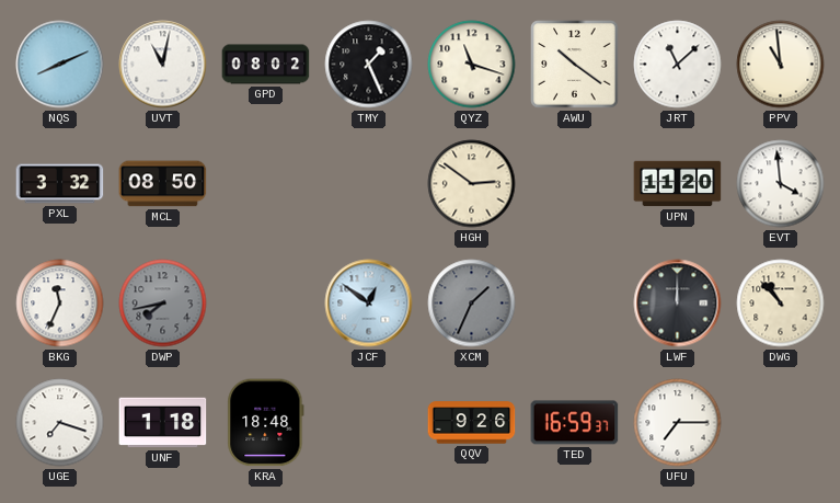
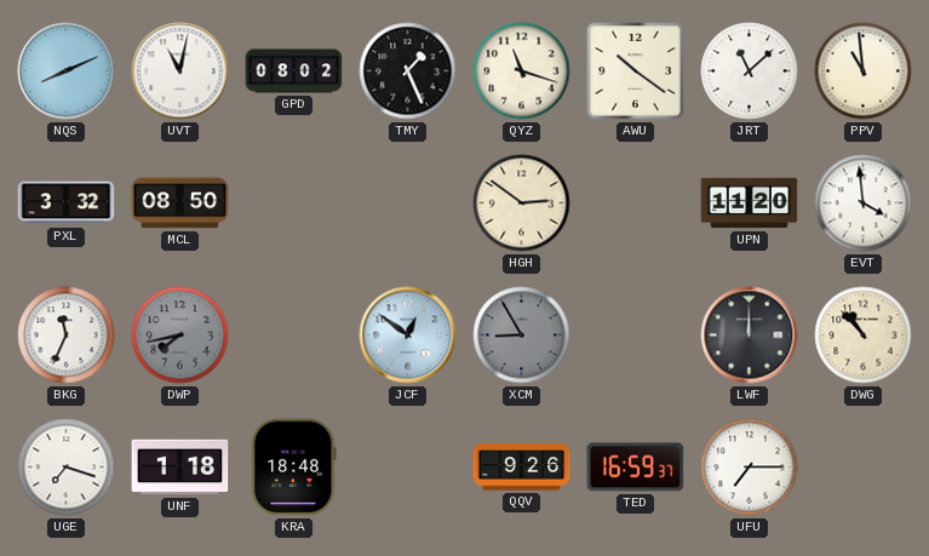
XCM: 1:34 -> 8:55 (522, 336)
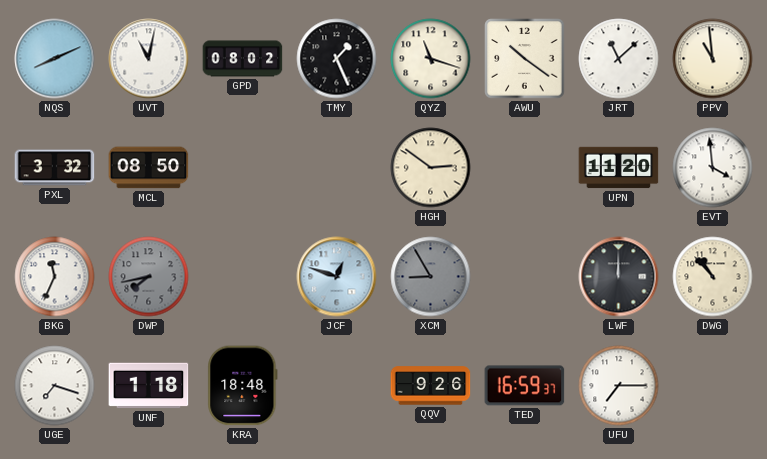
JCF: 12:51 -> 12:48 (337, 277)
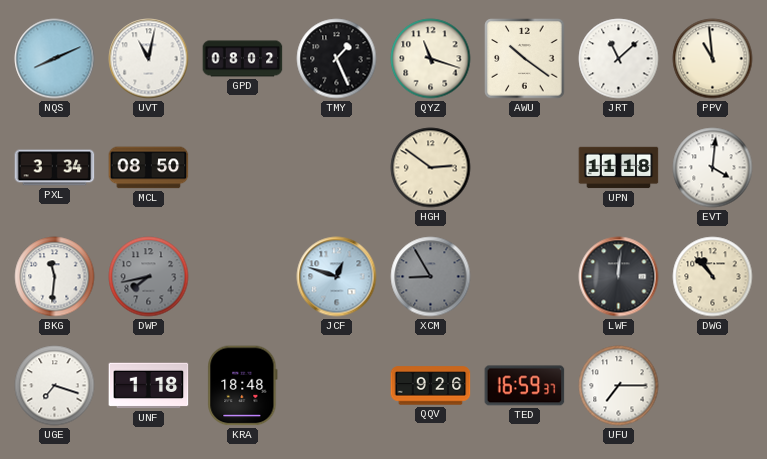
PXL: 3:32 -> 3:34 (55, 168)
UPN: 11:20 -> 11:18 (619, 168)
EVT: 3:59 -> 4:01 (713, 168)
BKG: 11:34 -> 11:31 (55, 277)
LWF: 12:00 -> 12:01 (619, 277)
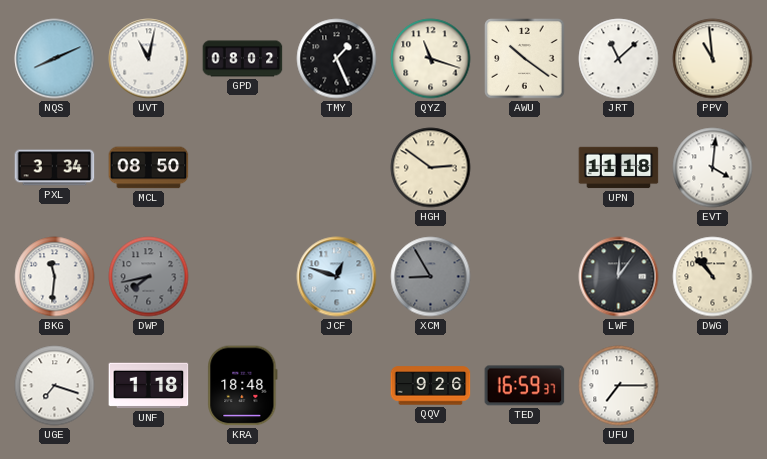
LWF: 12:01 -> 12:06 (619, 277)
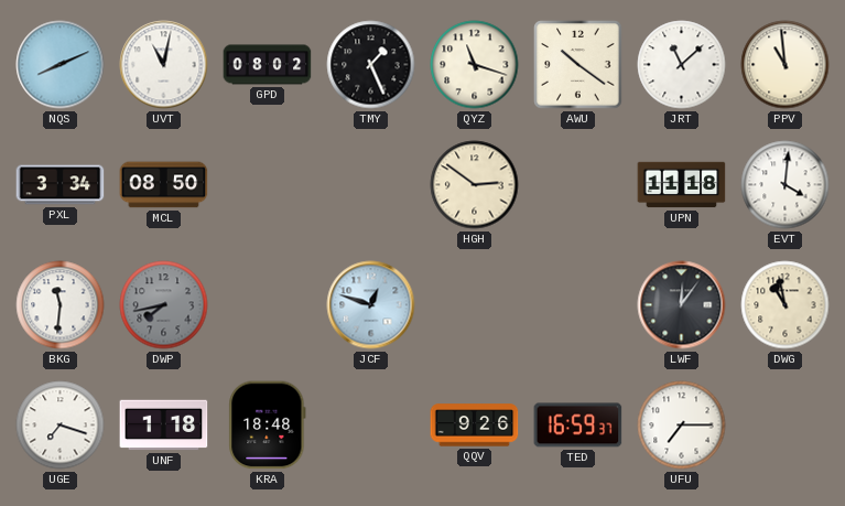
XCM: 8:55 -> none (431, 277)
DWG: 10:53 -> 10:58 (786, 305)
